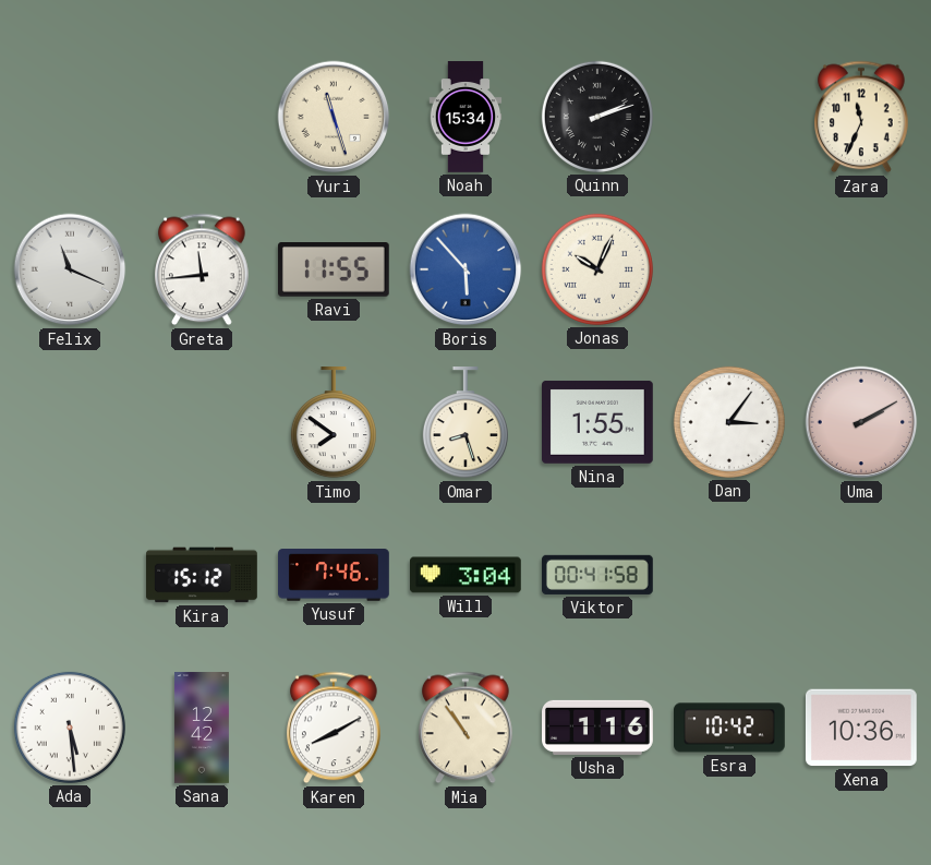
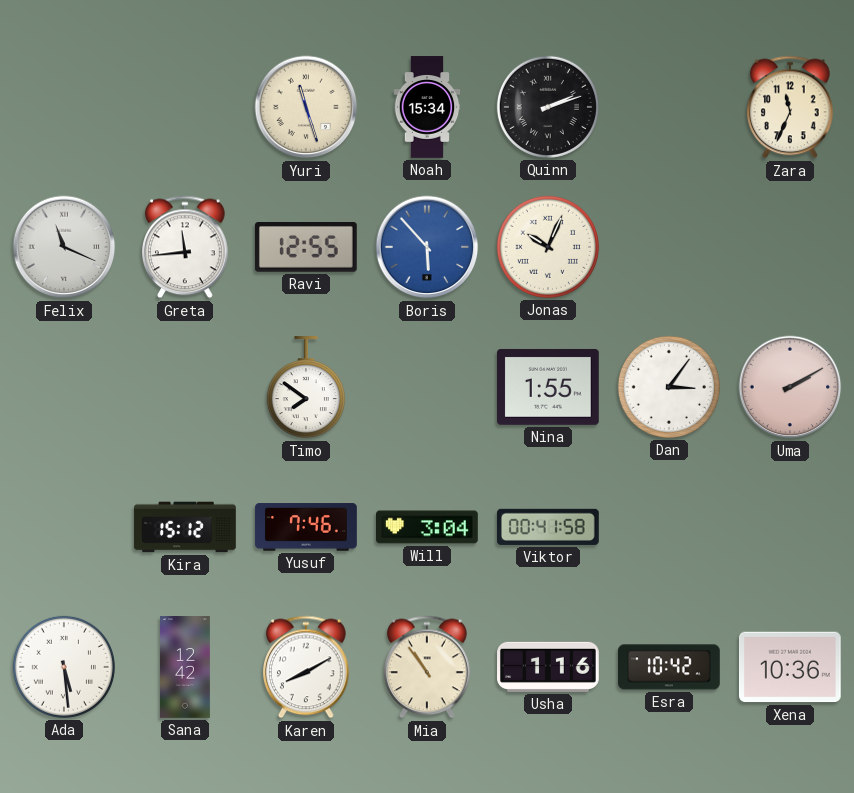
Ravi: 11:55 -> 12:55 (306, 247)
Omar: 8:27 -> none (465, 423)
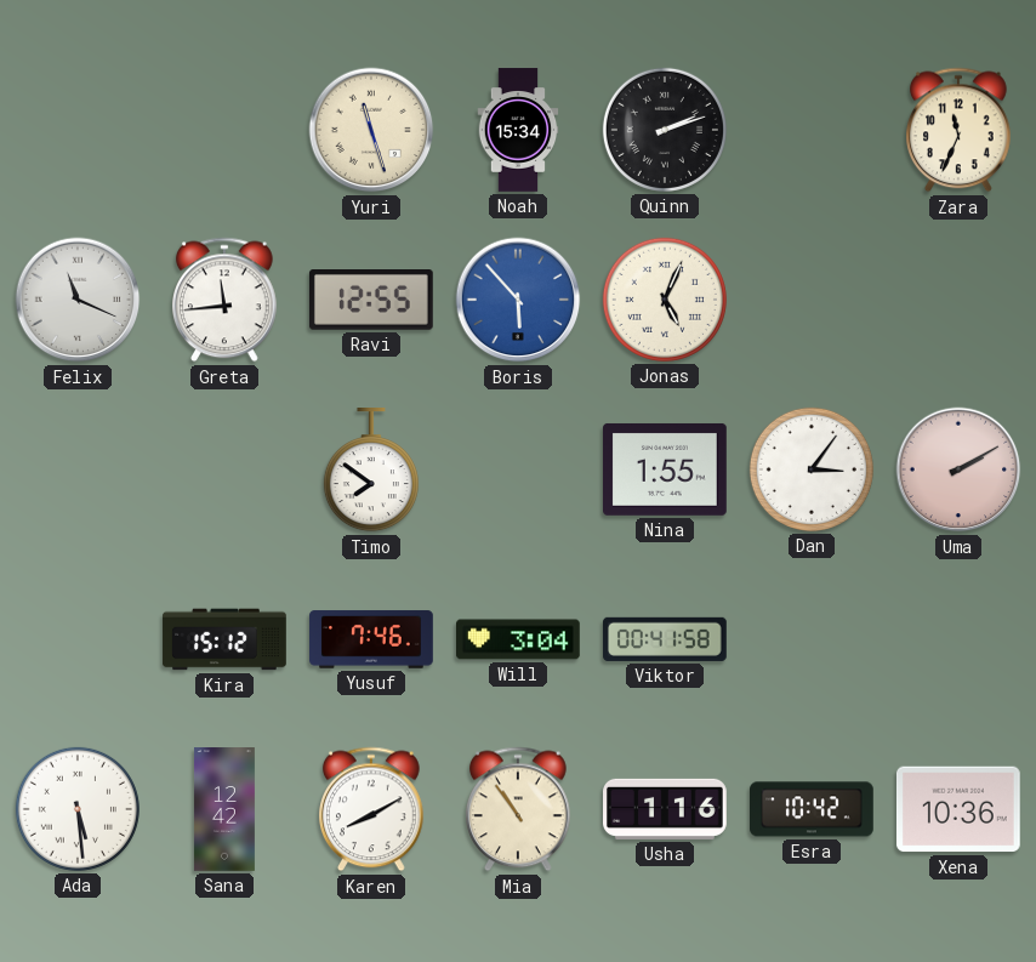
Jonas: 10:04 -> 5:04 (665, 300)
